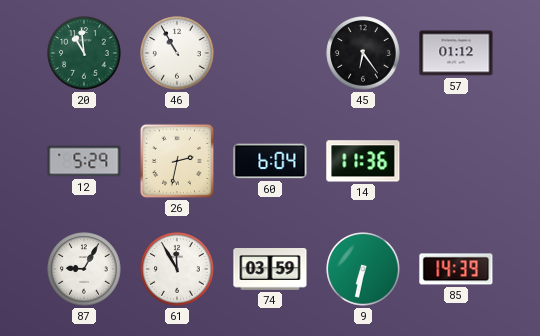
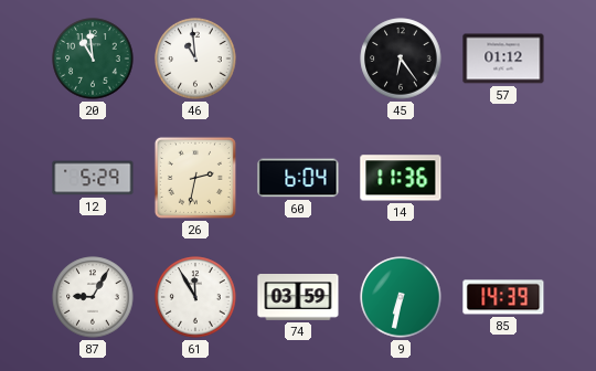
46: 10:55 -> 10:59 (195, 59)
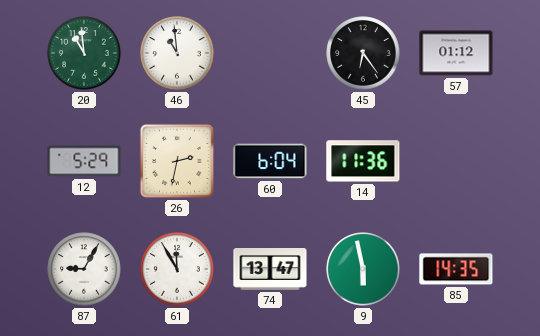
74: 03:59 -> 13:47 (270, 270)
9: 6:32 -> 5:58 (363, 269)
85: 14:39 -> 14:35 (456, 269)
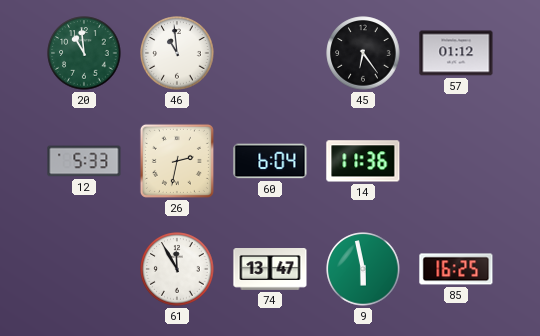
12: 5:29 -> 5:33 (84, 161)
87: 9:05 -> none (84, 269)
85: 14:35 -> 16:25 (456, 269)
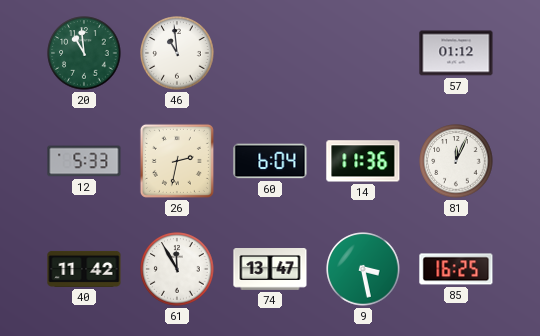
45: 6:24 -> none (363, 53)
81: none -> 12:04 (456, 161)
40: none -> 11:42 (84, 269)
9: 5:58 -> 3:28 (363, 269)
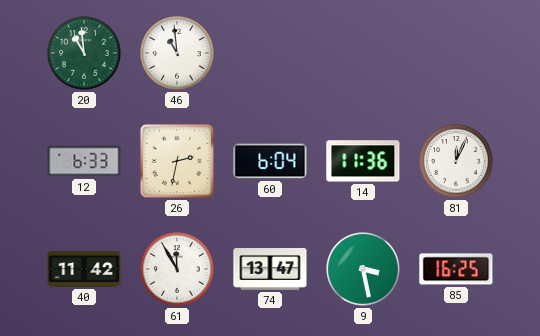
57: 01:12 -> none (456, 53)
12: 5:33 -> 6:33 (84, 161)
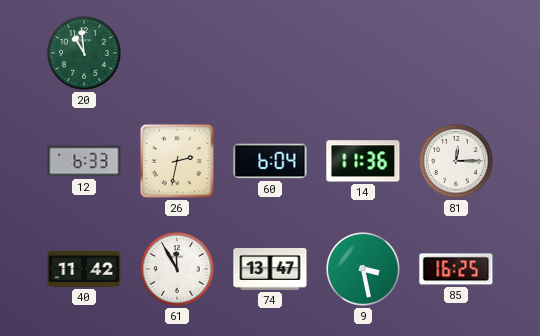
46: 10:59 -> none (177, 53)
81: 12:04 -> 12:15 (456, 161)
